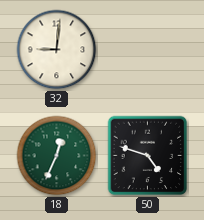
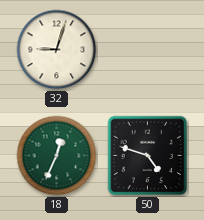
32: 9:01 -> 9:03 (57, 50)
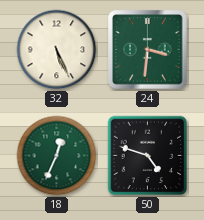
32: 9:03 -> 5:26 (57, 50)
24: none -> 3:31 (148, 50)
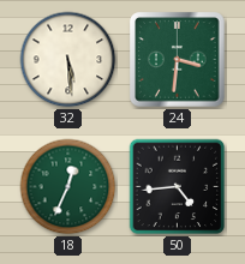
32: 5:26 -> 5:29 (68, 60)
50: 4:48 -> 4:44 (178, 187)
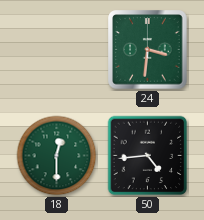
32: 5:29 -> none (68, 60)
18: 12:34 -> 12:30 (57, 156)
